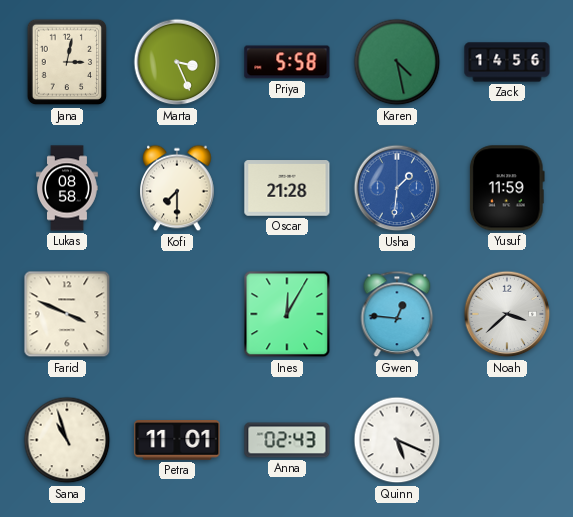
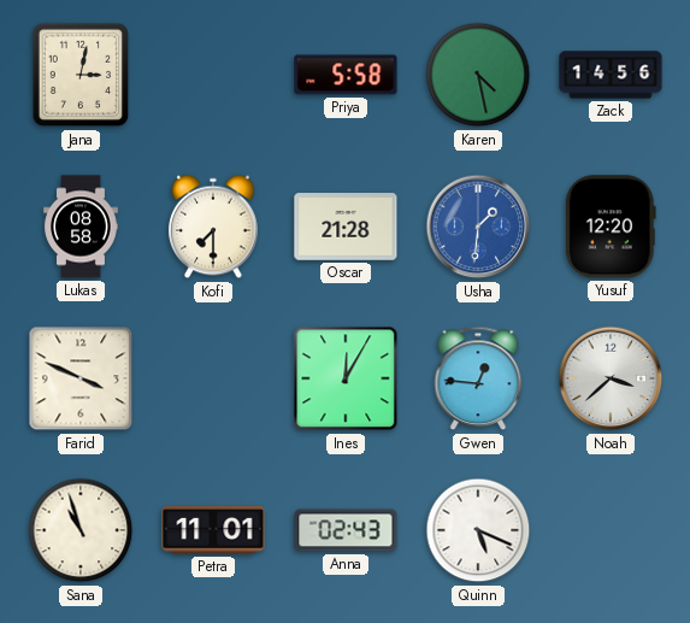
Marta: 3:26 -> none (177, 62)
Yusuf: 11:59 -> 12:20 (611, 227)
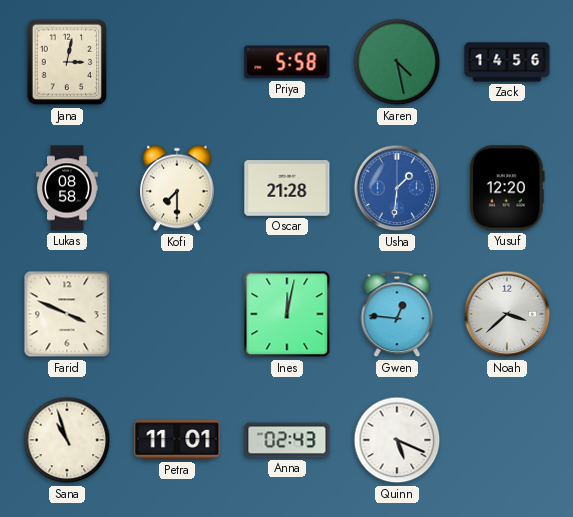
Ines: 12:05 -> 12:02 (287, 314)
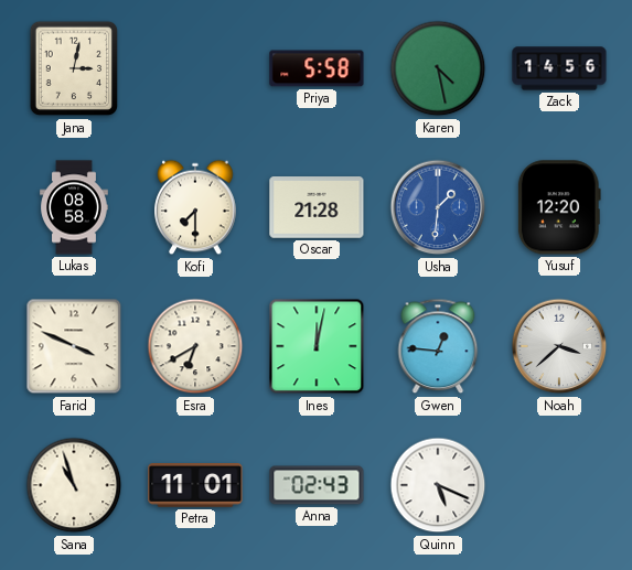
Esra: none -> 6:40 (195, 346)
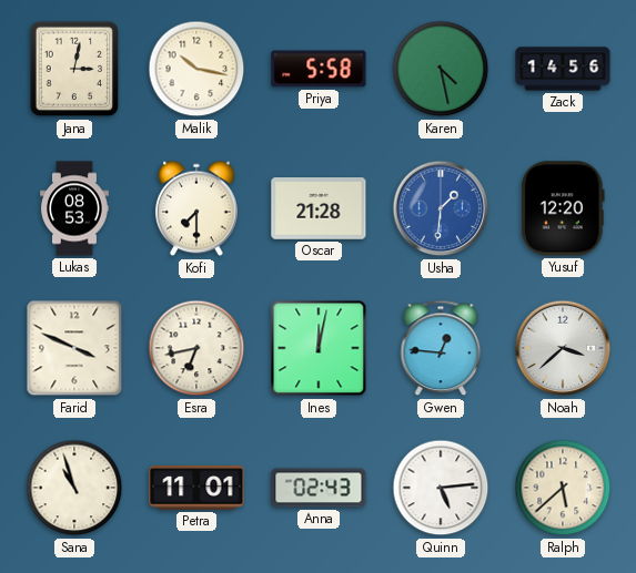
Malik: none -> 10:17 (196, 69)
Lukas: 08:58 -> 08:53 (74, 208)
Esra: 6:40 -> 6:43 (196, 348)
Quinn: 5:19 -> 5:14 (441, 488)
Ralph: none -> 5:38 (563, 488)
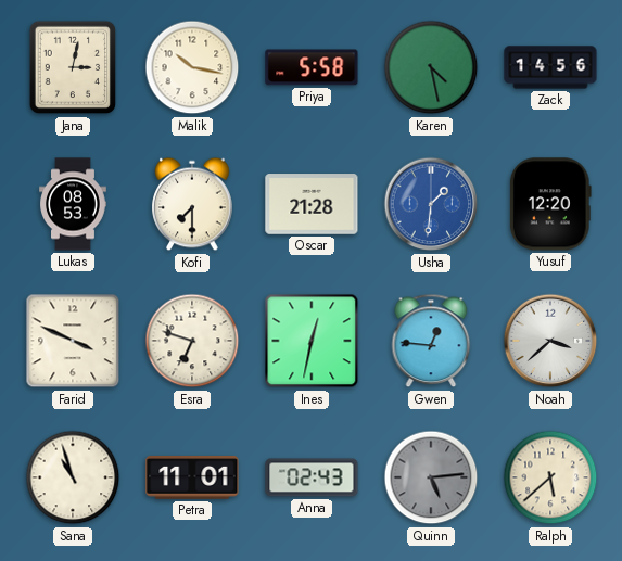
Esra: 6:43 -> 6:48 (192, 341)
Ines: 12:02 -> 12:32 (312, 341)
Quinn dial: white -> grey (431, 477)
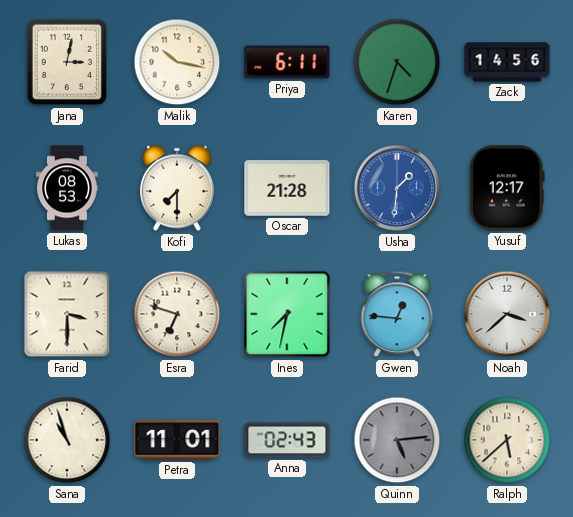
Priya: 5:58 -> 6:11 (287, 62)
Karen: 4:28 -> 4:33 (397, 62)
Yusuf: 12:20 -> 12:17 (507, 188)
Farid: 3:49 -> 3:30 (67, 314)
Ines: 12:32 -> 7:32 (287, 314)
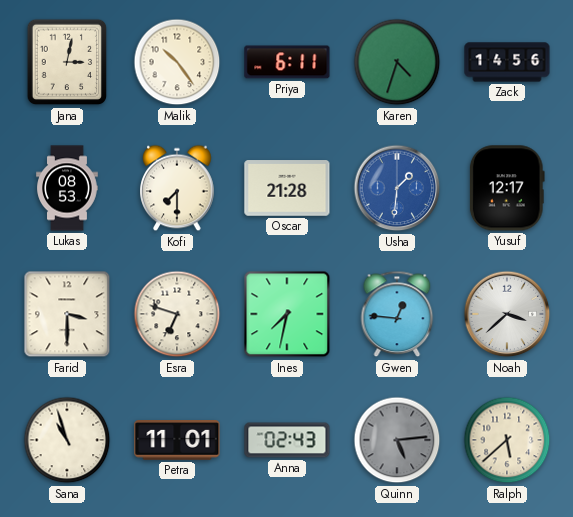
Malik: 10:17 -> 10:24 (177, 62)
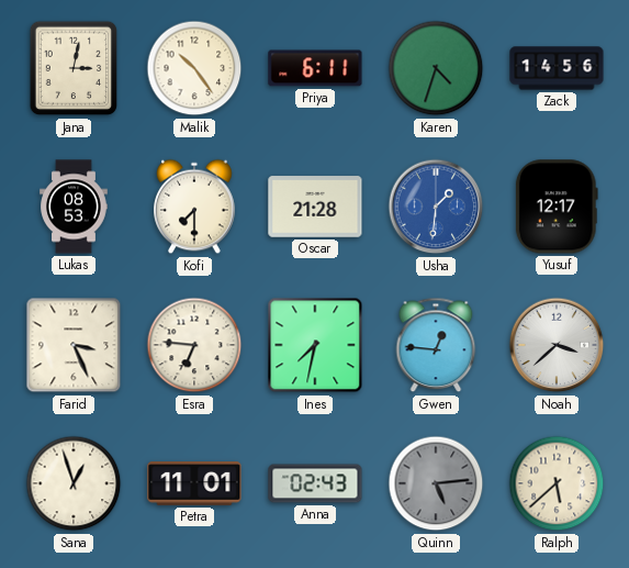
Farid: 3:30 -> 3:26 (74, 345)
Esra: 6:48 -> 6:46 (194, 345)
Sana: 10:57 -> 12:57 (74, 483)
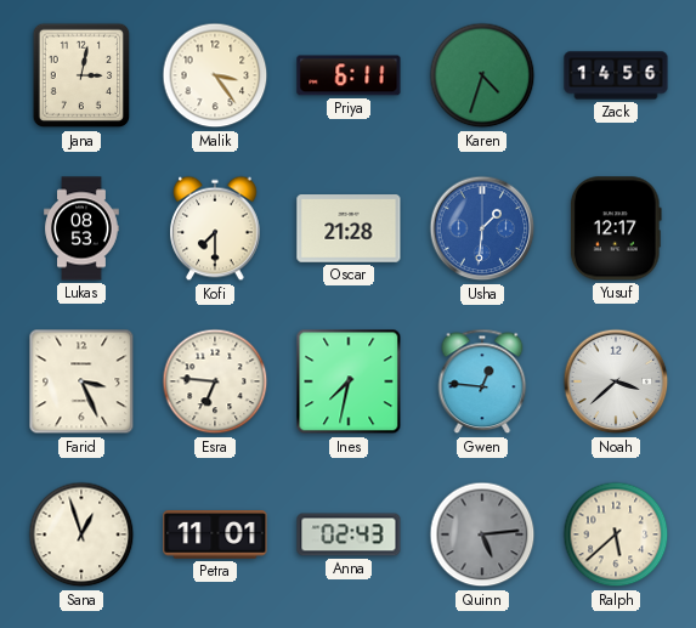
Malik: 10:24 -> 3:24 (215, 75)
